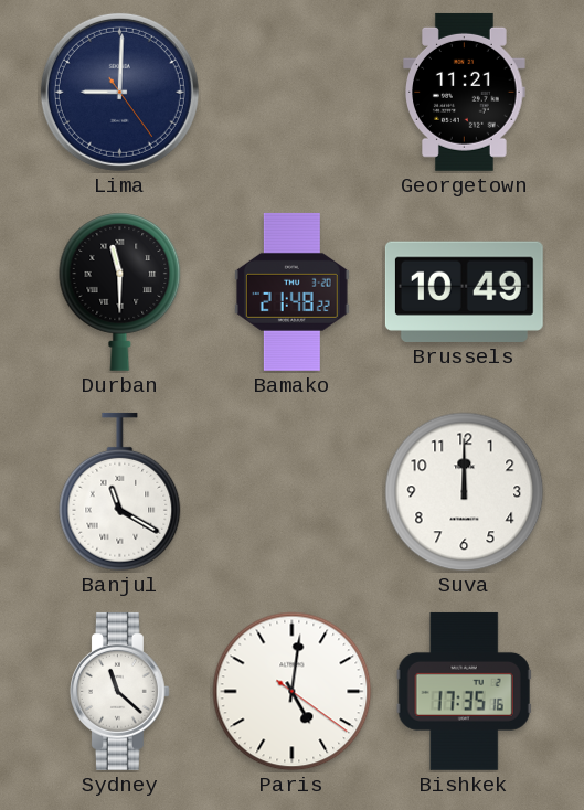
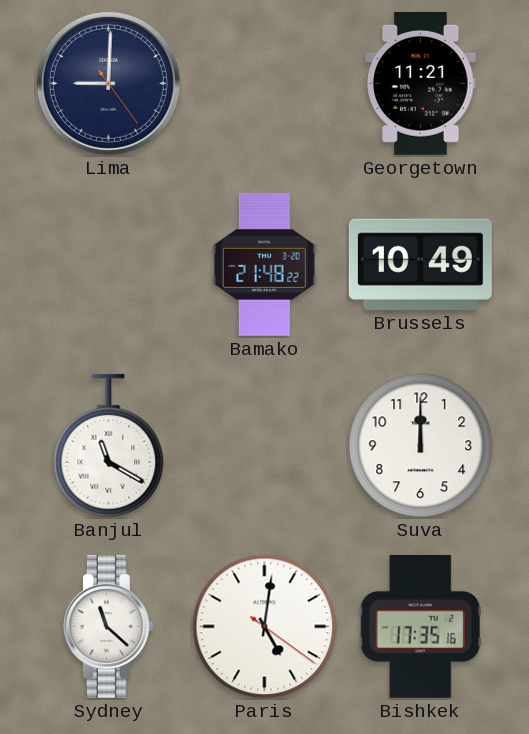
Durban: 11:30 -> none (120, 291)
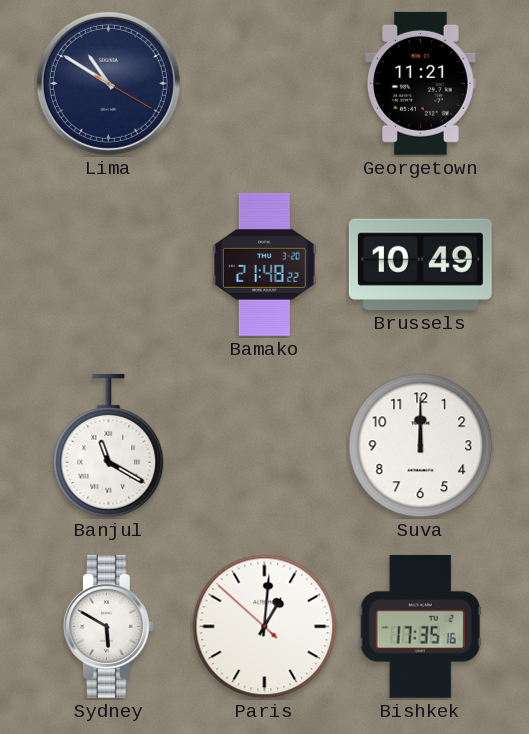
Lima: 9:00 -> 10:50 (108, 83)
Sydney: 11:22 -> 5:50 (108, 626)
Paris: 5:01 -> 1:00 (265, 627)
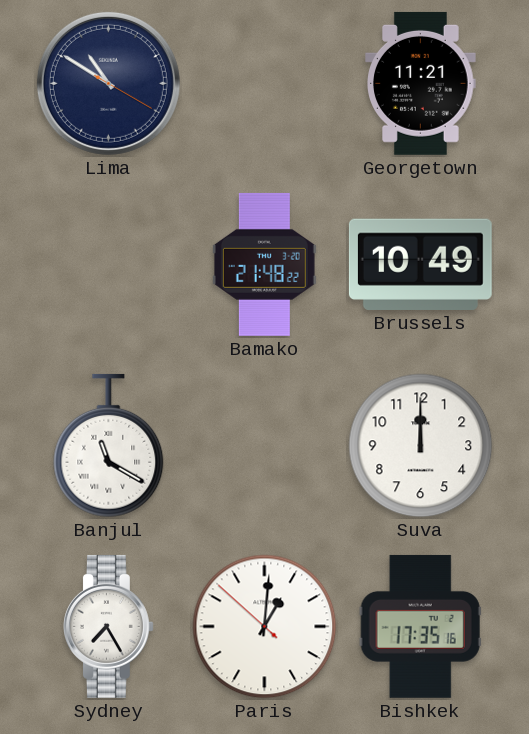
Sydney: 5:50 -> 7:25 (108, 626)
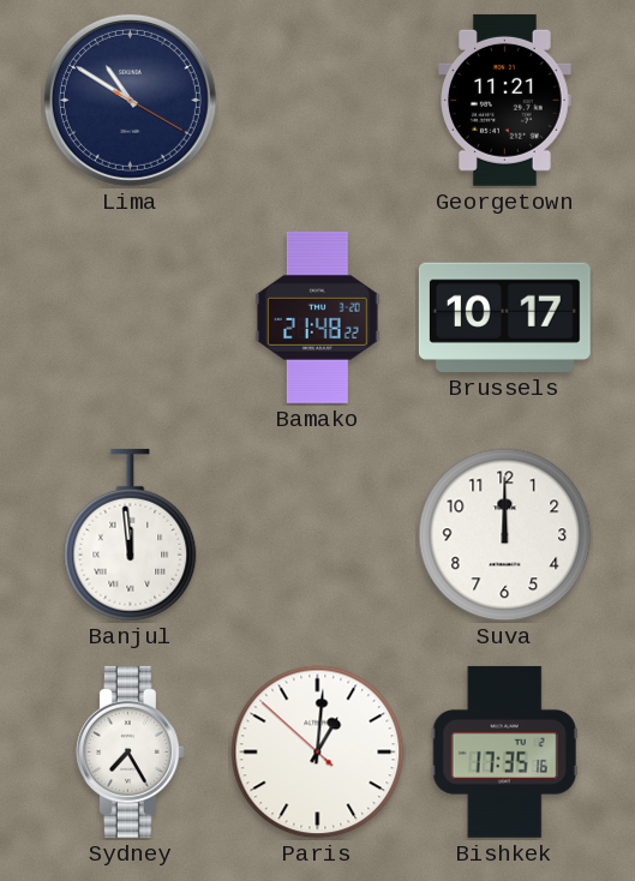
Brussels: 10:49 -> 10:17 (504, 317)
Banjul: 11:20 -> 11:59 (131, 535)
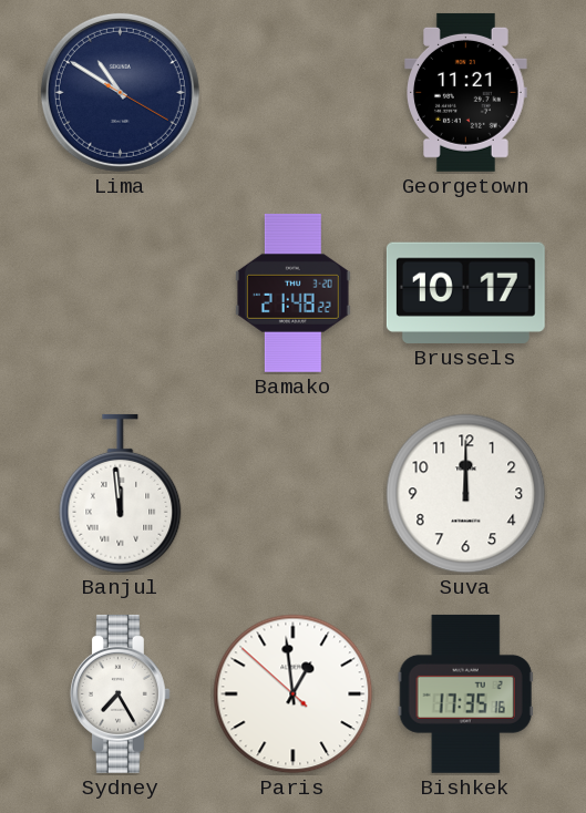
Paris: 1:00 -> 12:58 (294, 694)
